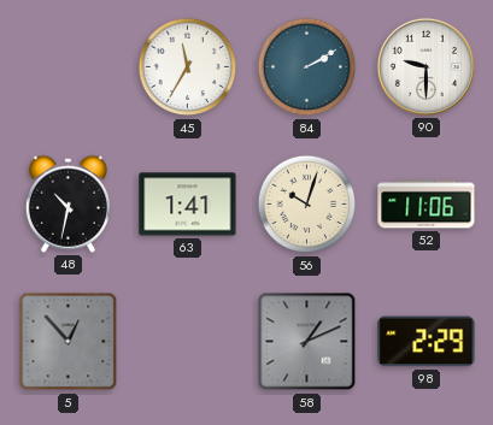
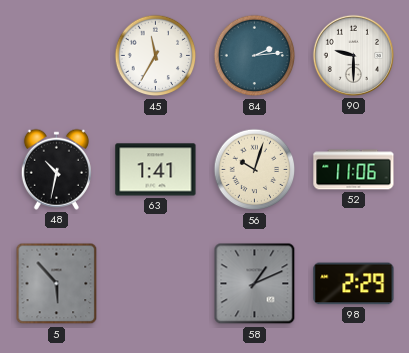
84: 2:10 -> 2:14 (255, 56)
5: 12:53 -> 5:53 (57, 284)
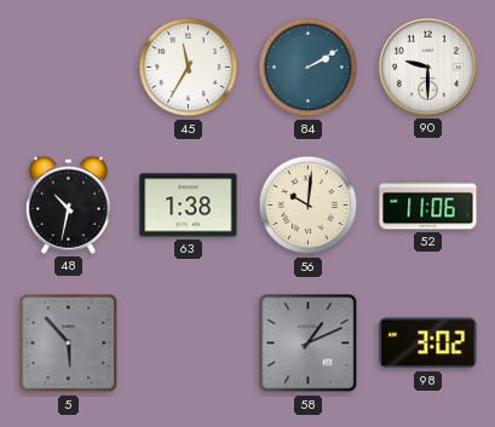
84: 2:14 -> 2:10 (309, 68)
63: 1:41 -> 1:38 (189, 206)
56: 10:03 -> 10:01 (309, 206)
98: 2:29 -> 3:02 (428, 344)
